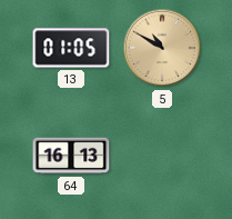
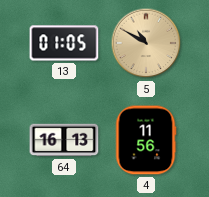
4: none -> 11:56 (146, 140)
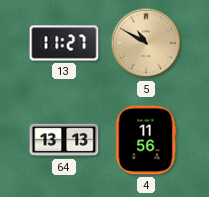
13: 01:05 -> 11:27 (64, 43)
64: 16:13 -> 13:13 (64, 140)
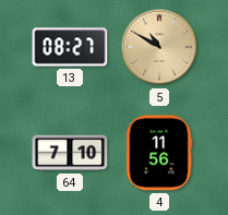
13: 11:27 -> 08:27 (70, 47)
64: 13:13 -> 7:10 (70, 153)
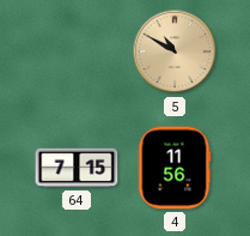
13: 08:27 -> none (70, 47)
64: 7:10 -> 7:15 (77, 168)
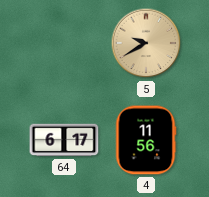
5: 10:50 -> 9:40 (146, 43)
64: 7:15 -> 6:17 (64, 140)
